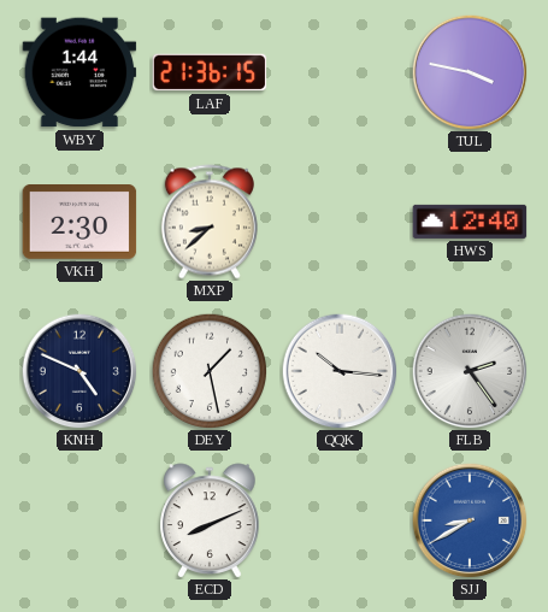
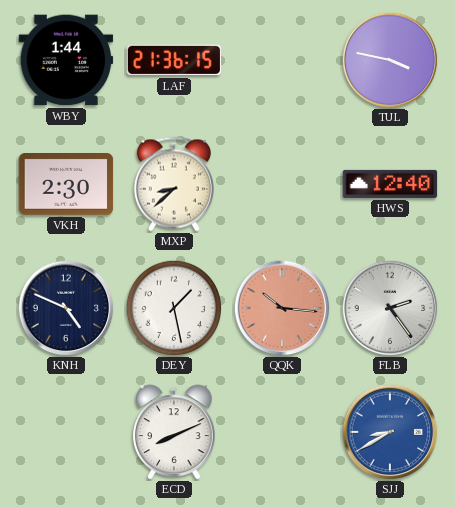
QQK dial: white -> salmon (282, 308)
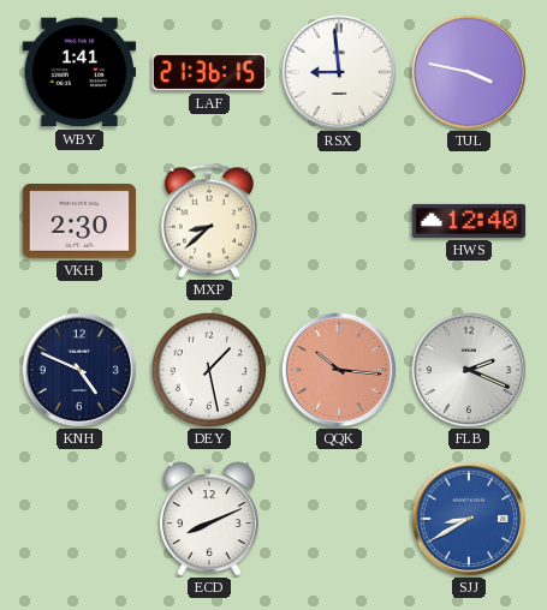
WBY: 1:44 -> 1:41 (79, 72)
RSX: none -> 8:59 (339, 72)
FLB: 2:24 -> 2:19 (469, 370)
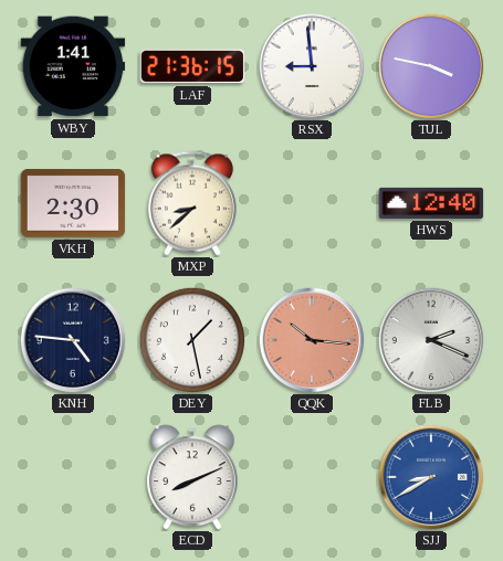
KNH: 4:49 -> 4:46 (73, 340)
